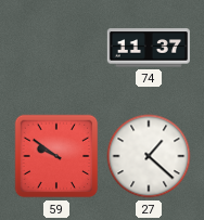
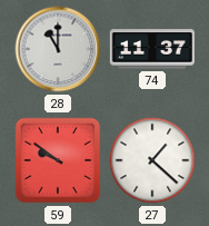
28: none -> 11:00 (58, 49)
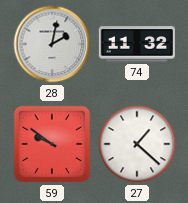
28: 11:00 -> 2:02 (52, 44)
74: 11:37 -> 11:32 (137, 44)
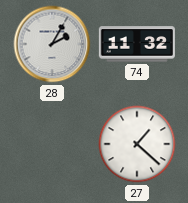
28: 2:02 -> 2:05 (52, 44)
59: 9:51 -> none (52, 144)
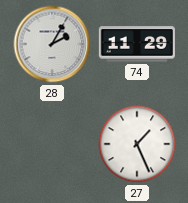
74: 11:32 -> 11:29 (137, 44)
27: 1:22 -> 1:26 (137, 144)
